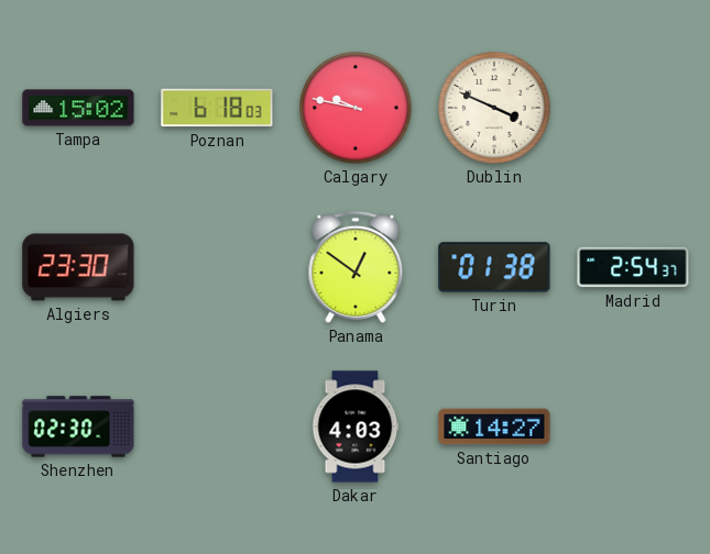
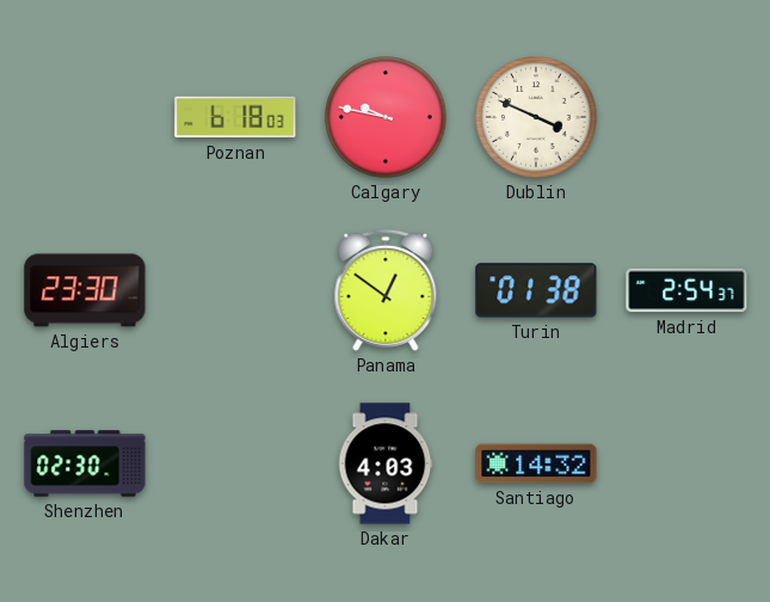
Tampa: 15:02 -> none (78, 108)
Santiago: 14:27 -> 14:32 (536, 463)
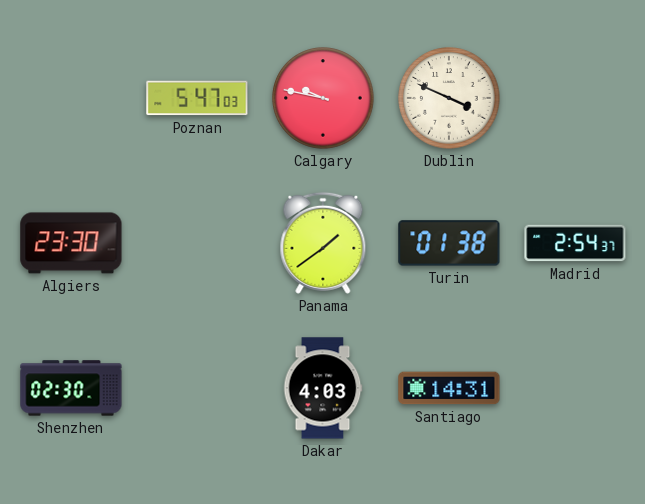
Poznan: 6:18 -> 5:47 (197, 98)
Panama: 12:51 -> 1:39 (323, 243)
Santiago: 14:32 -> 14:31 (449, 388)
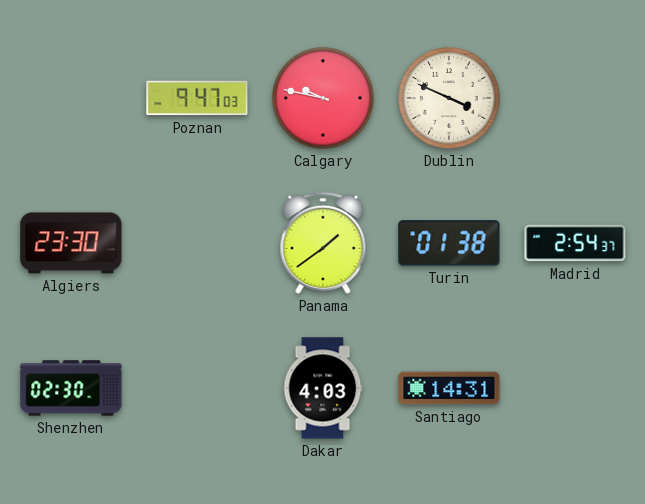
Poznan: 5:47 -> 9:47 (197, 98)
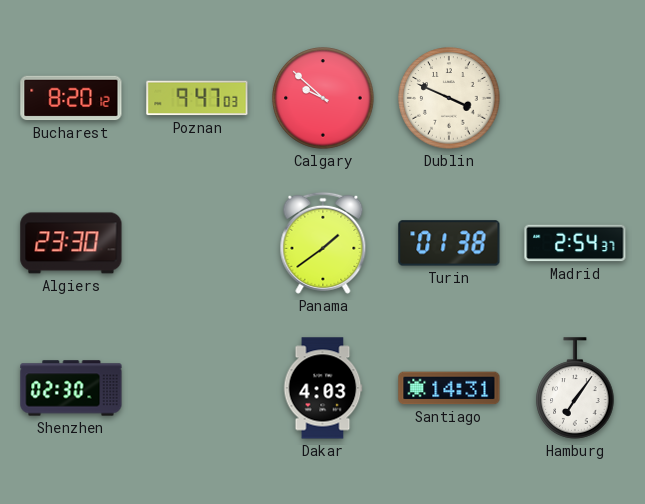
Bucharest: none -> 8:20 (71, 98)
Calgary: 9:47 -> 9:52 (323, 98)
Hamburg: none -> 7:06 (575, 388)
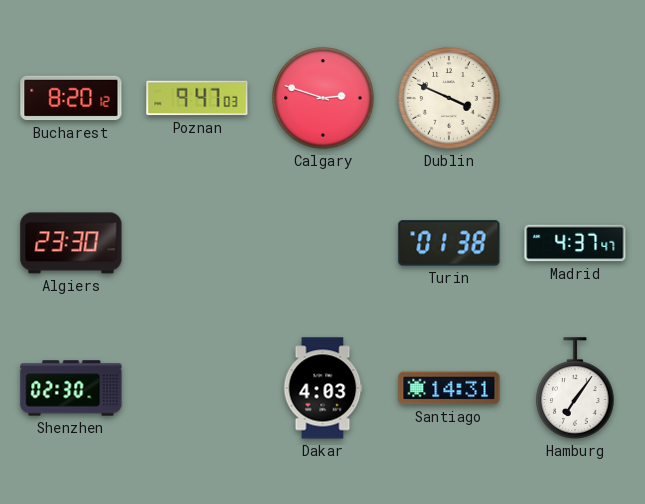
Calgary: 9:52 -> 2:48 (323, 98)
Panama: 1:39 -> none (323, 243)
Madrid: 2:54 -> 4:37 (575, 243)
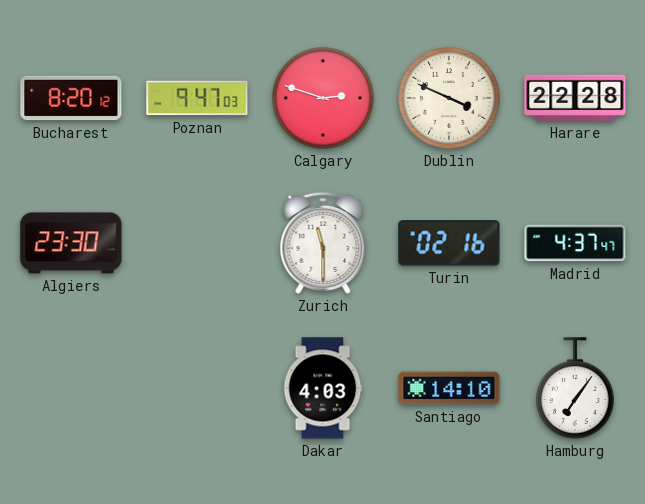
Harare: none -> 22:28 (575, 98)
Zurich: none -> 11:30 (323, 243)
Turin: 01:38 -> 02:16 (449, 243)
Shenzhen: 02:30 -> none (71, 388)
Santiago: 14:31 -> 14:10 (449, 388)
